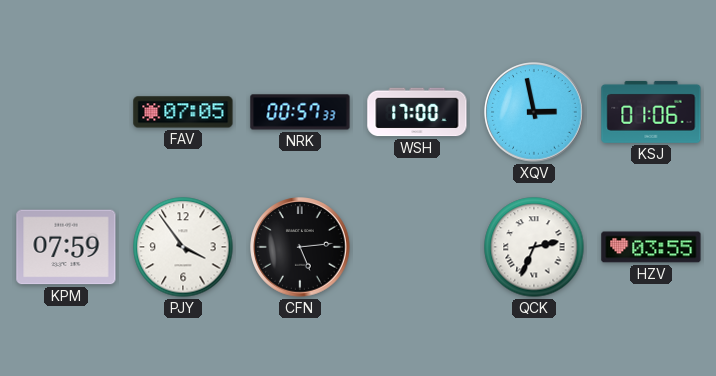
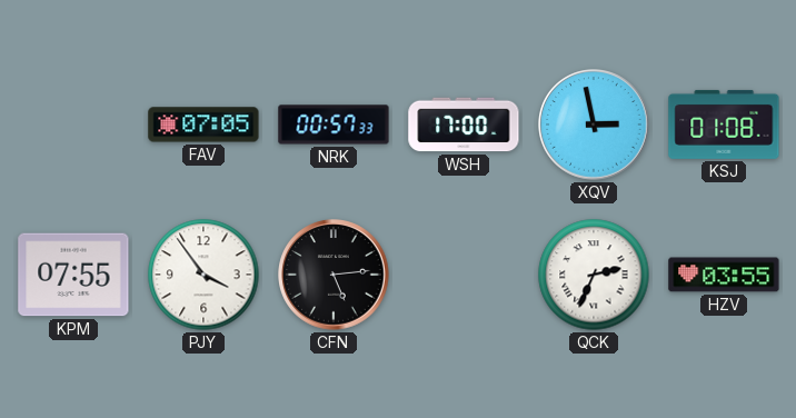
KSJ: 01:06 -> 01:08 (724, 125)
KPM: 07:59 -> 07:55 (73, 275)
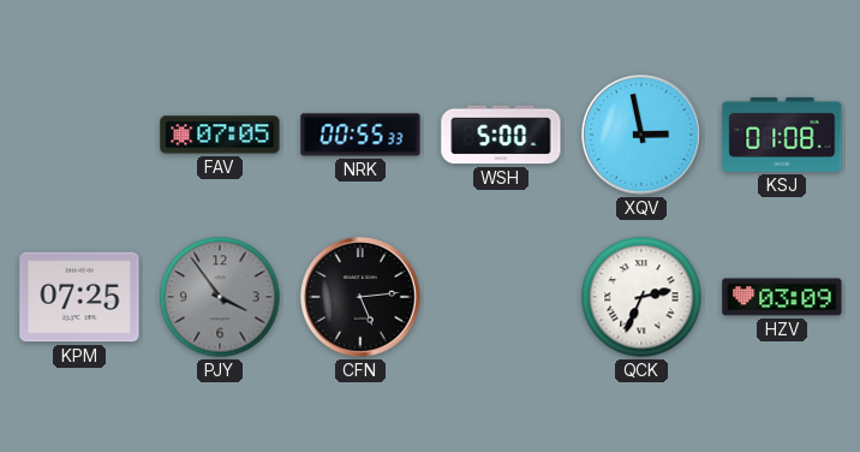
NRK: 00:57 -> 00:55 (360, 135)
WSH: 17:00 -> 5:00 (501, 135)
KPM: 07:55 -> 07:25 (79, 297)
PJY dial: white -> grey (220, 297)
HZV: 03:55 -> 03:09 (782, 297)
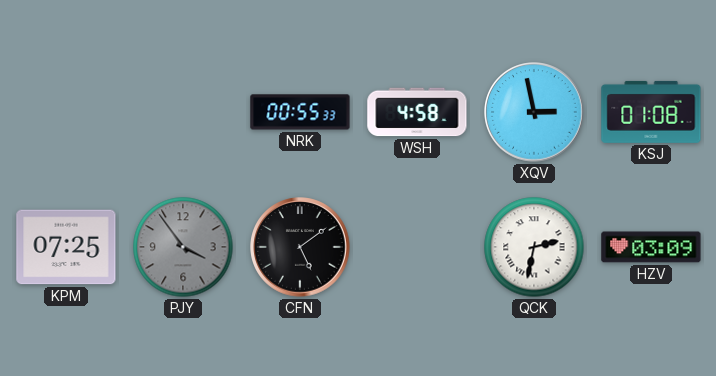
FAV: 07:05 -> none (220, 135)
WSH: 5:00 -> 4:58 (417, 112)
CFN: 5:14 -> 5:09 (300, 247)
QCK: 2:34 -> 2:32 (534, 247)
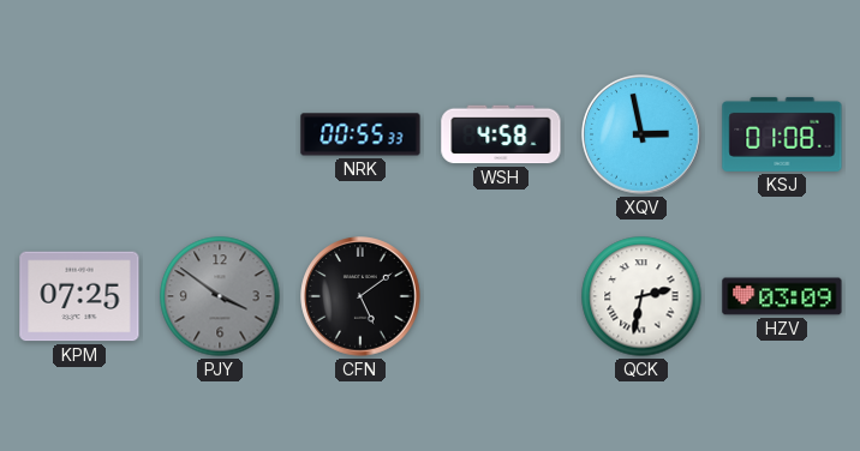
PJY: 3:54 -> 3:51 (220, 296)
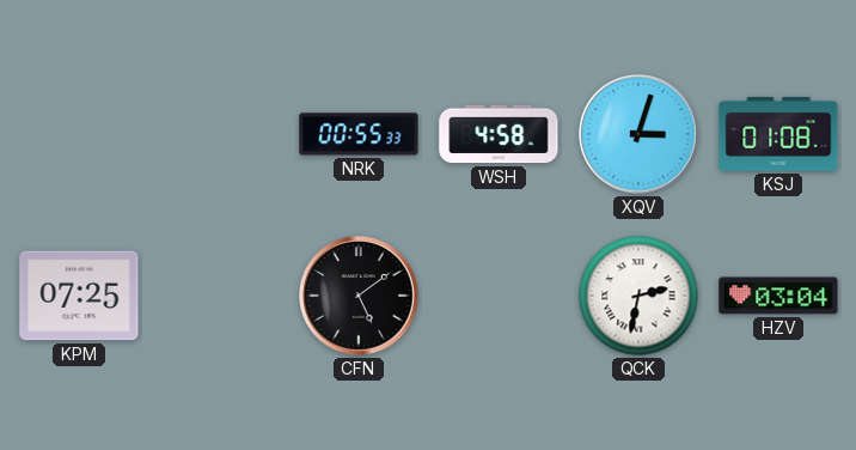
XQV: 2:58 -> 3:03 (638, 134)
PJY: 3:51 -> none (220, 296)
HZV: 03:09 -> 03:04 (778, 296)
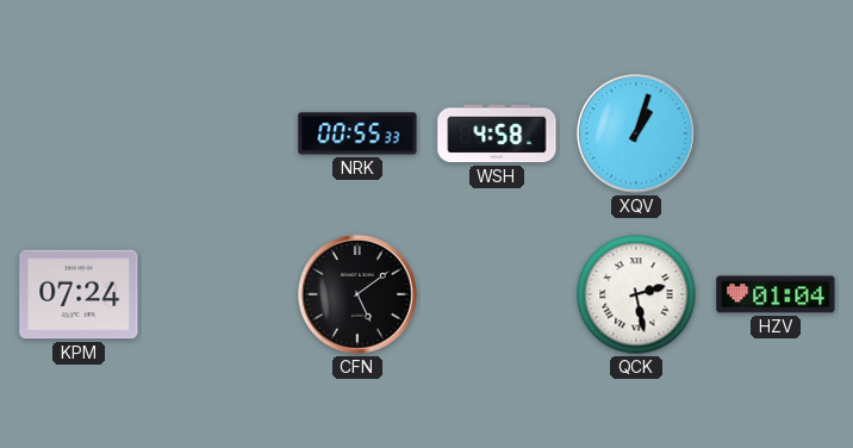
XQV: 3:03 -> 1:03 (636, 133)
KSJ: 01:08 -> none (778, 134)
KPM: 07:25 -> 07:24 (79, 294)
QCK: 2:32 -> 2:28 (636, 294)
HZV: 03:04 -> 01:04 (776, 294)
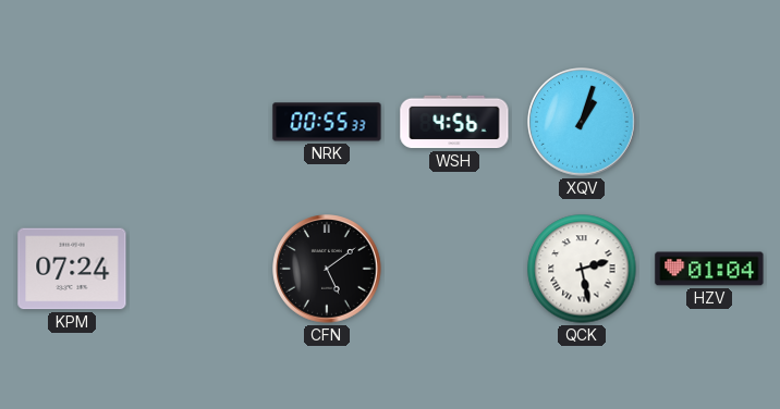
WSH: 4:58 -> 4:56 (454, 122)
